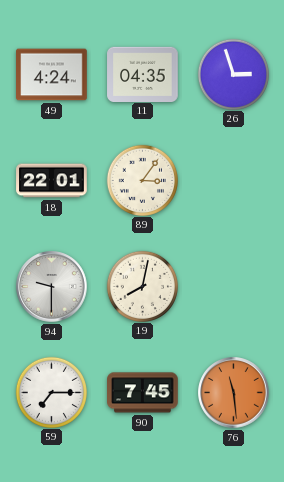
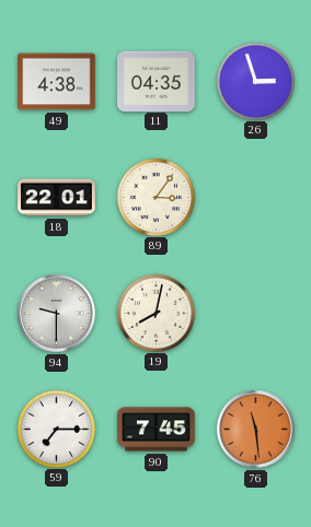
49: 4:24 -> 4:38 (57, 82)
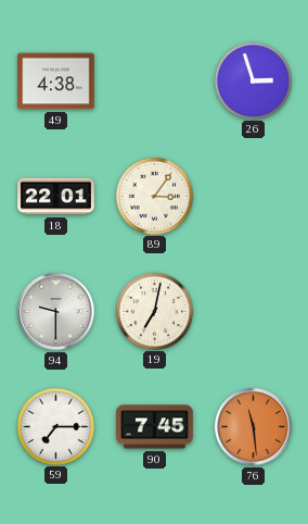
11: 04:35 -> none (157, 81)
19: 8:02 -> 7:02 (154, 311)
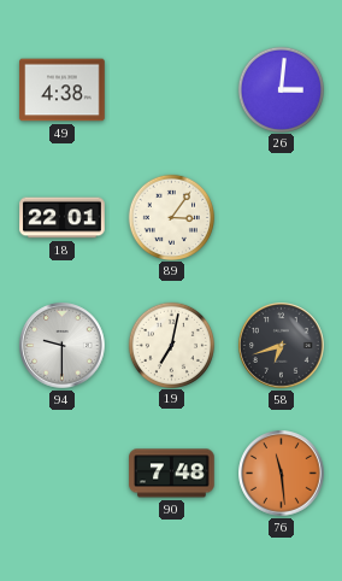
26: 2:57 -> 3:01 (281, 89)
58: none -> 6:42 (282, 346)
59: 7:15 -> none (55, 426)
90: 7:45 -> 7:48 (172, 474)
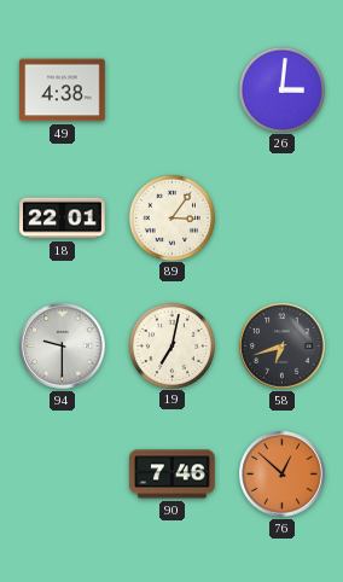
90: 7:48 -> 7:46 (173, 475)
76: 11:29 -> 12:52 (283, 475)
